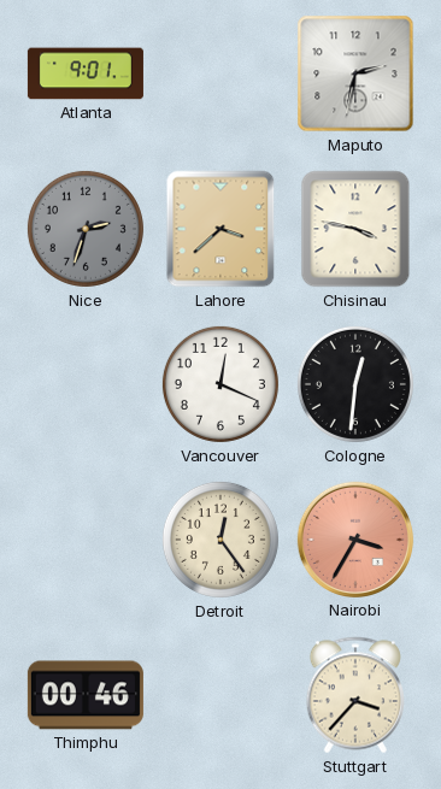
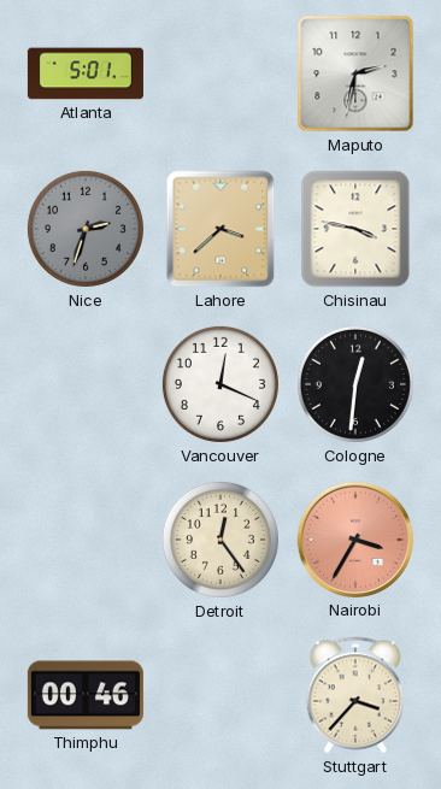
Atlanta: 9:01 -> 5:01 (86, 73)
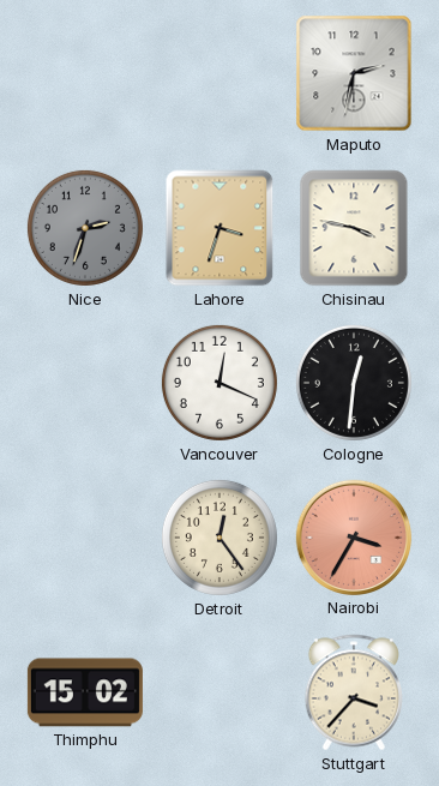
Atlanta: 5:01 -> none (86, 73)
Lahore: 3:38 -> 3:33 (220, 228)
Thimphu: 00:46 -> 15:02 (85, 692)
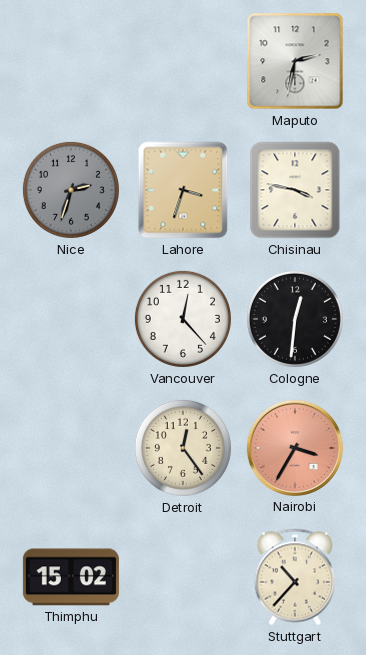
Vancouver: 12:19 -> 12:23 (183, 319)
Stuttgart: 3:37 -> 10:37 (294, 577)
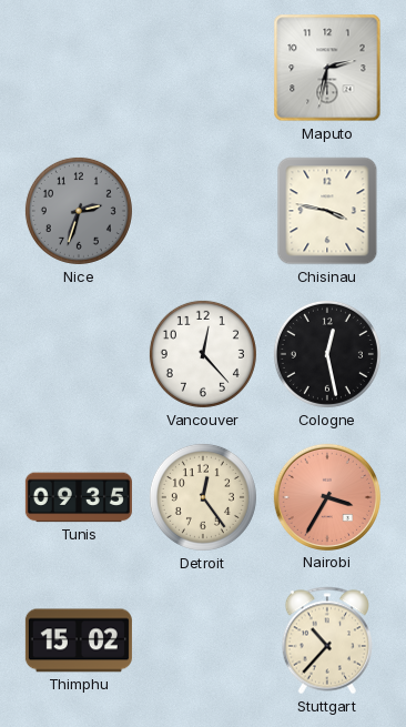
Lahore: 3:33 -> none (183, 190)
Cologne: 12:31 -> 12:28 (327, 354)
Tunis: none -> 09:35 (79, 497)
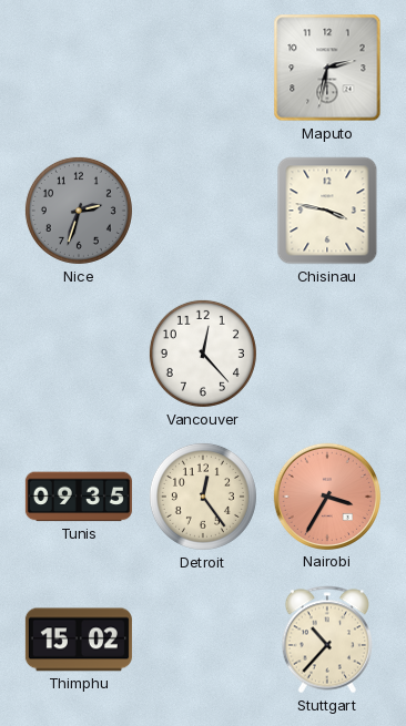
Cologne: 12:28 -> none (327, 354)
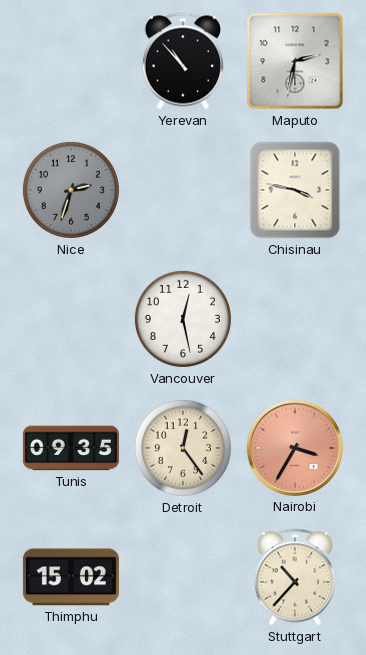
Yerevan: none -> 10:53 (182, 61)
Vancouver: 12:23 -> 12:28 (183, 319)
